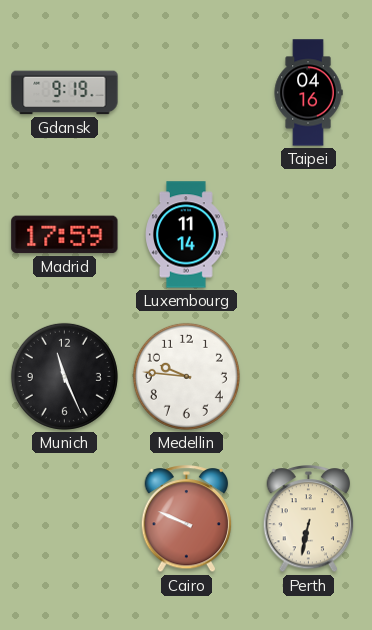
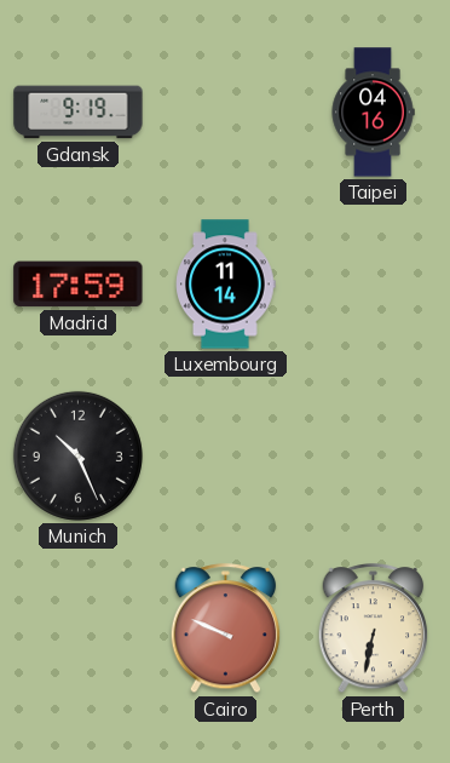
Munich: 11:26 -> 10:26 (77, 455)
Medellin: 9:46 -> none (186, 376)
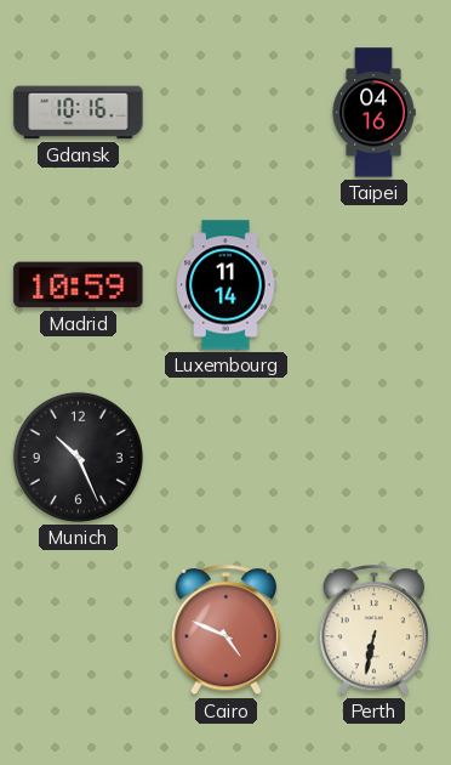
Gdansk: 9:19 -> 10:16 (79, 113)
Madrid: 17:59 -> 10:59 (79, 285)
Cairo: 9:49 -> 4:49 (227, 630)
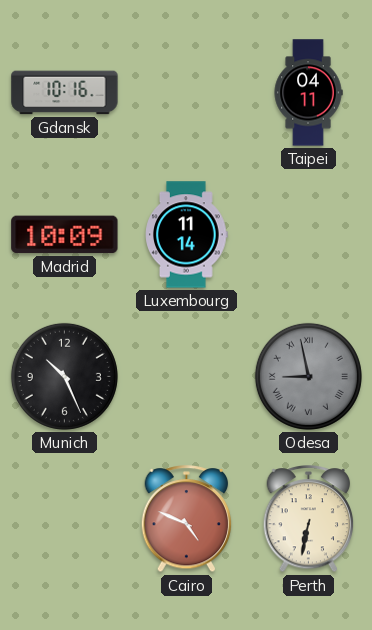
Taipei: 04:16 -> 04:11 (308, 93)
Madrid: 10:59 -> 10:09 (65, 235)
Odesa: none -> 8:58 (308, 376)
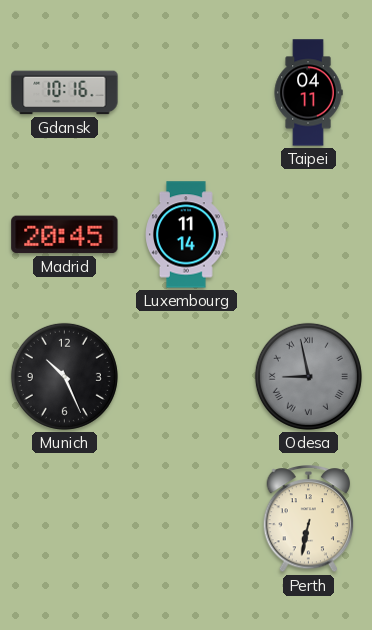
Madrid: 10:09 -> 20:45 (65, 235)
Cairo: 4:49 -> none (187, 519)
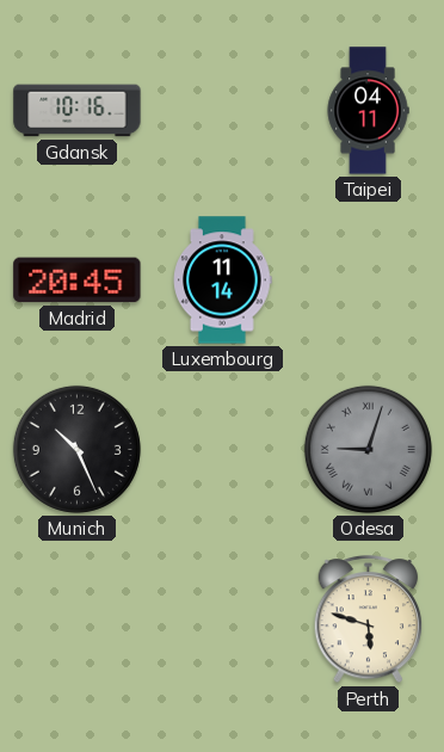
Odesa: 8:58 -> 9:03 (368, 449)
Perth: 6:32 -> 5:48 (369, 620)
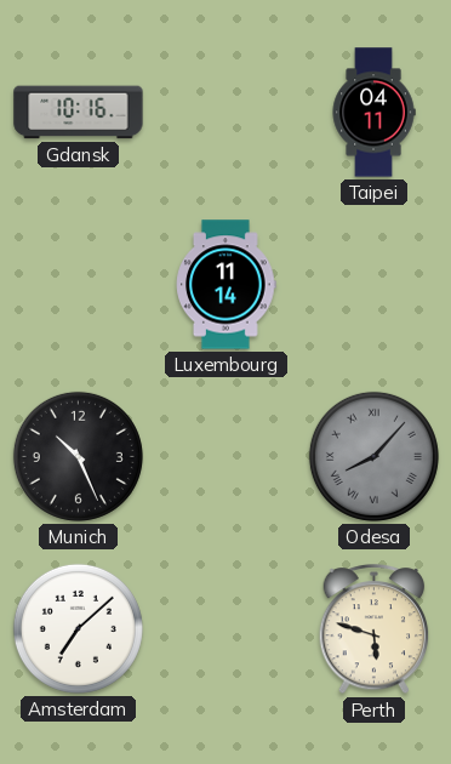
Madrid: 20:45 -> none (78, 281)
Odesa: 9:03 -> 8:07 (373, 456)
Amsterdam: none -> 7:08 (78, 628)
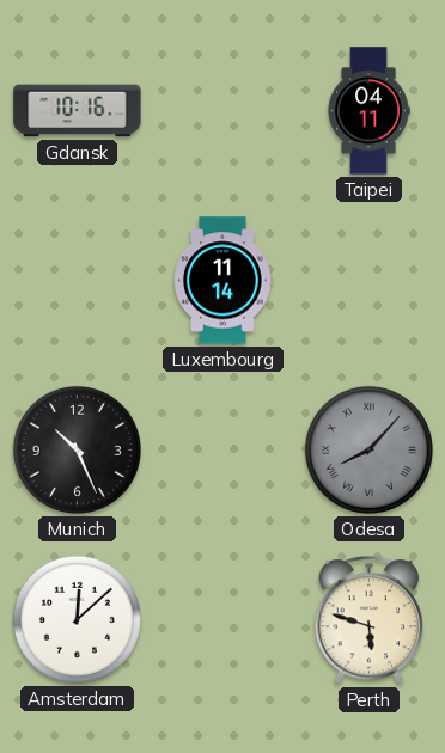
Amsterdam: 7:08 -> 12:08 (77, 619)
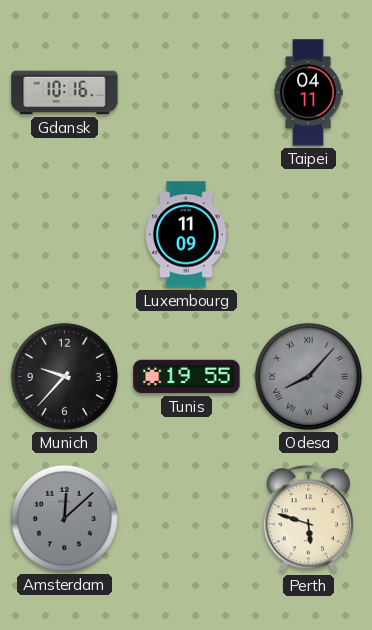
Luxembourg: 11:14 -> 11:09 (187, 235)
Munich: 10:26 -> 9:37 (64, 376)
Tunis: none -> 19:55 (187, 377)
Amsterdam dial: white -> grey (64, 518)
